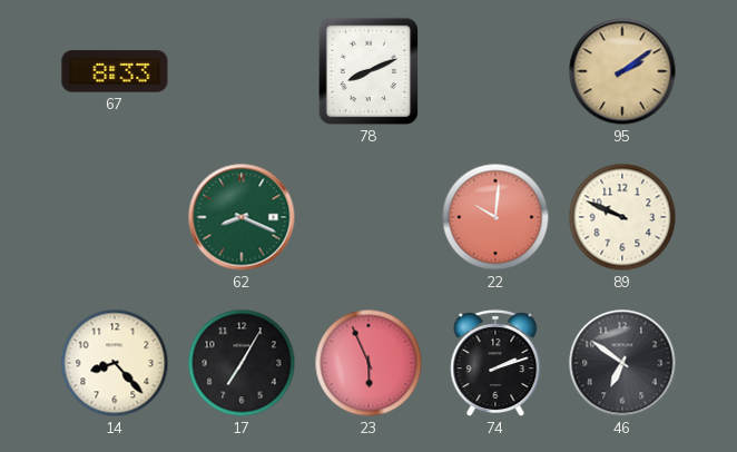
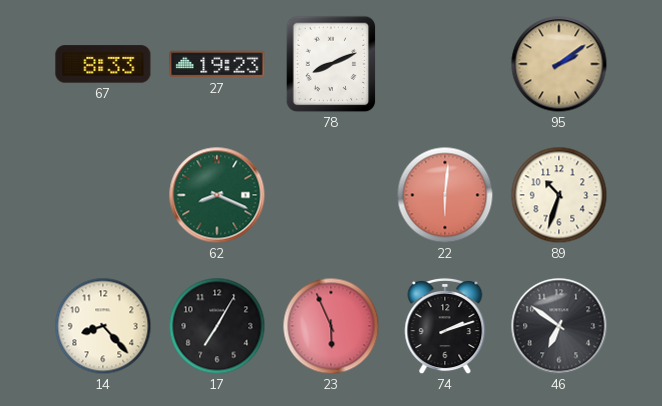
27: none -> 19:23 (217, 64)
22: 10:01 -> 6:01 (445, 195)
89: 9:49 -> 10:33 (559, 195)
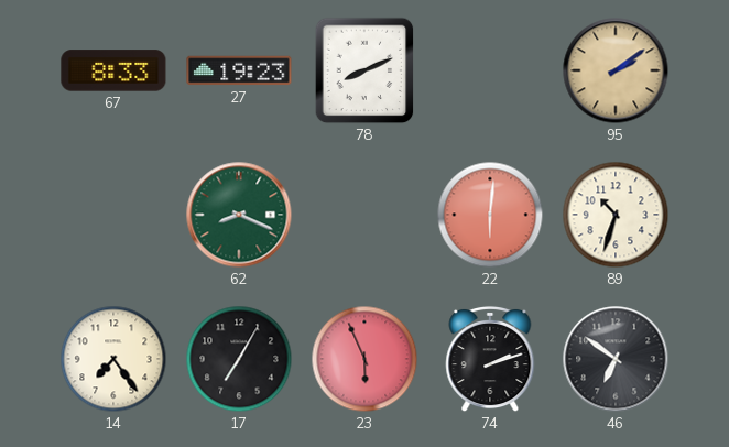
14: 8:23 -> 7:24 (113, 359)
